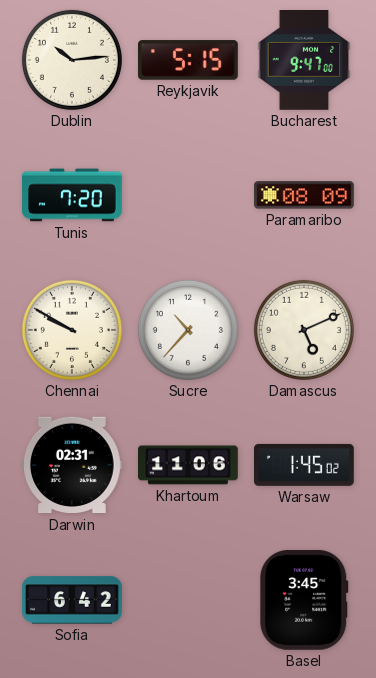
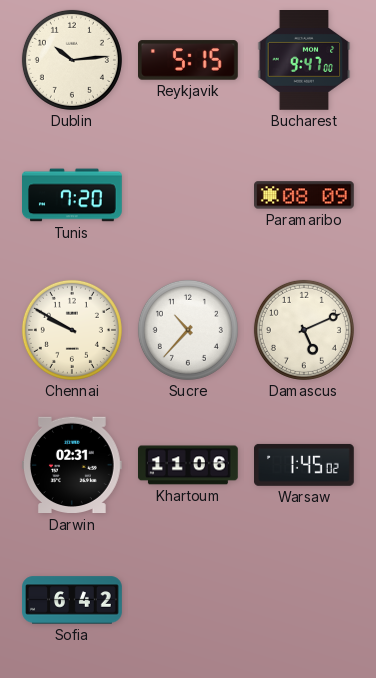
Basel: 3:45 -> none (304, 600)
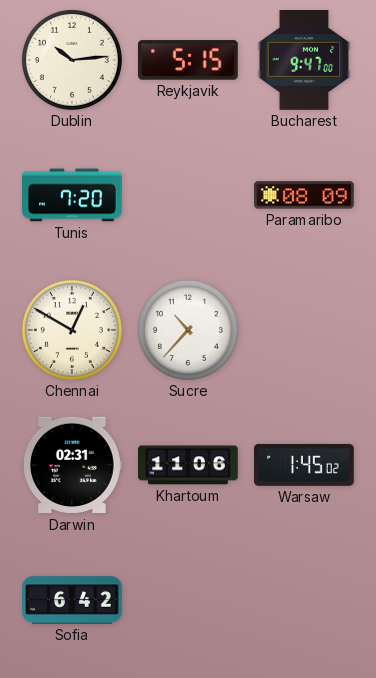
Chennai: 9:50 -> 12:50 (72, 330)
Damascus: 5:11 -> none (304, 330)
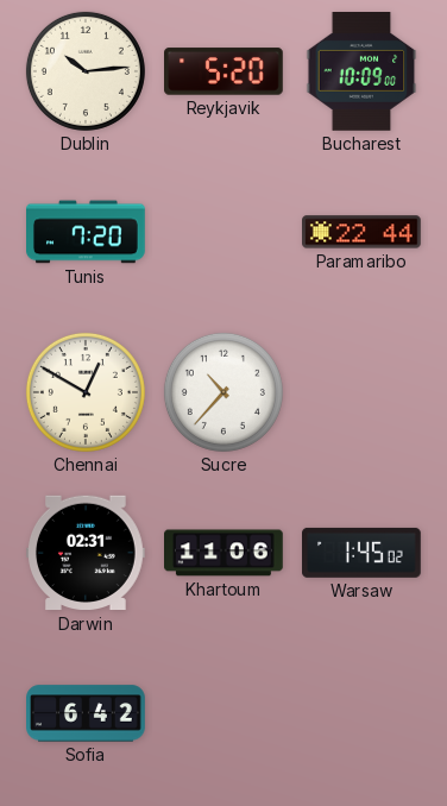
Reykjavik: 5:15 -> 5:20 (225, 71)
Bucharest: 9:47 -> 10:09 (361, 73)
Paramaribo: 08:09 -> 22:44 (363, 232)
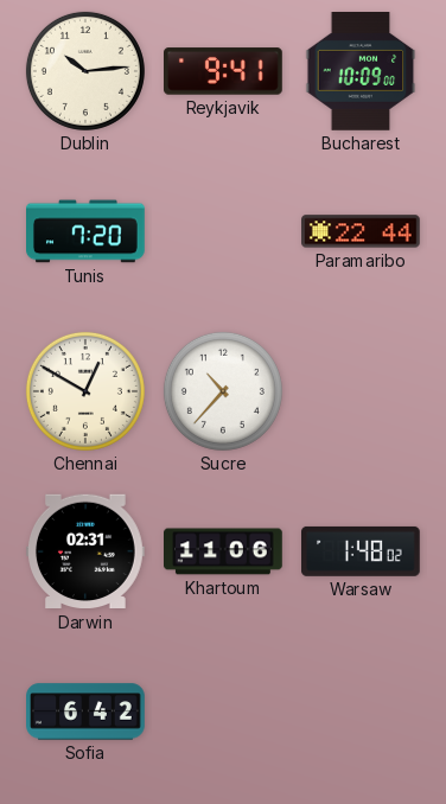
Reykjavik: 5:20 -> 9:41 (224, 71)
Warsaw: 1:45 -> 1:48 (362, 551)
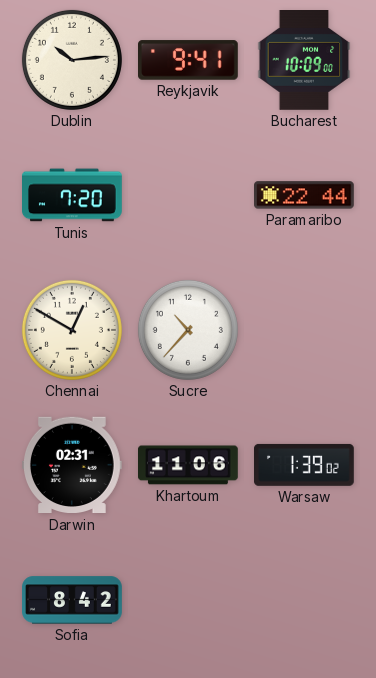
Warsaw: 1:48 -> 1:39 (305, 465)
Sofia: 6:42 -> 8:42 (72, 600)
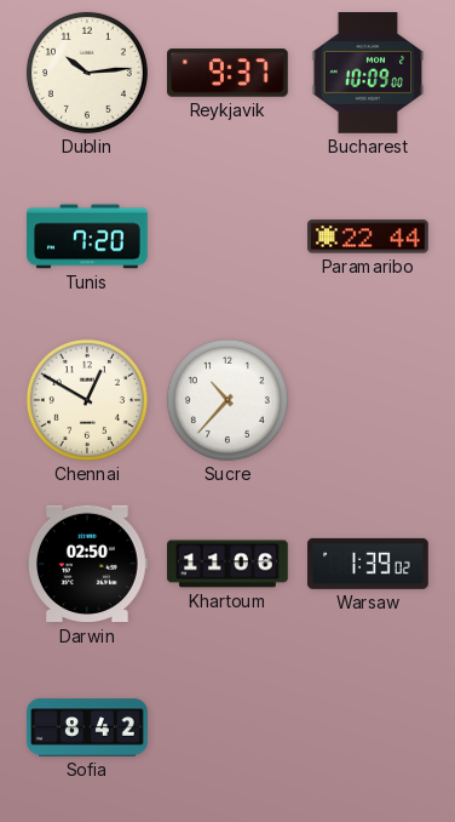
Reykjavik: 9:41 -> 9:37 (229, 73)
Darwin: 02:31 -> 02:50 (88, 564)
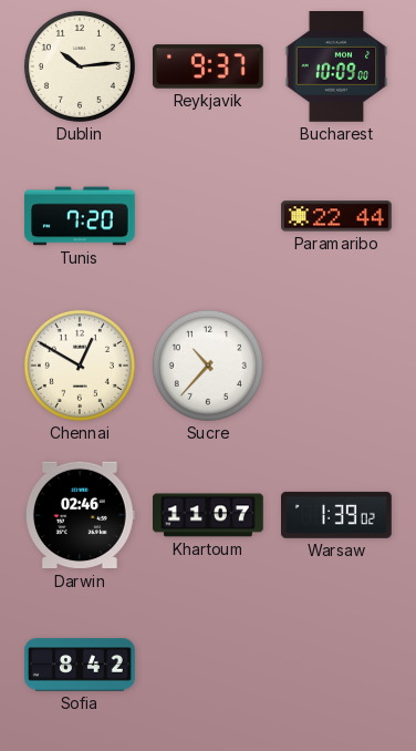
Darwin: 02:50 -> 02:46 (81, 515)
Khartoum: 11:06 -> 11:07 (209, 515)
